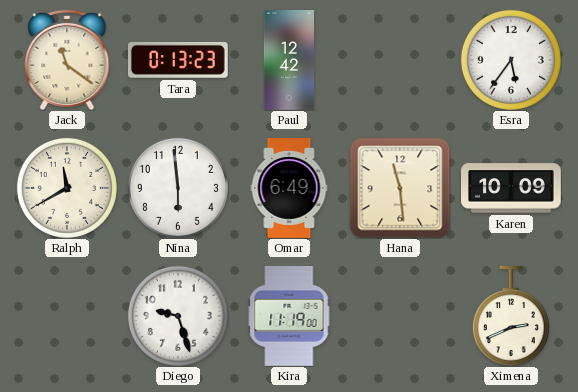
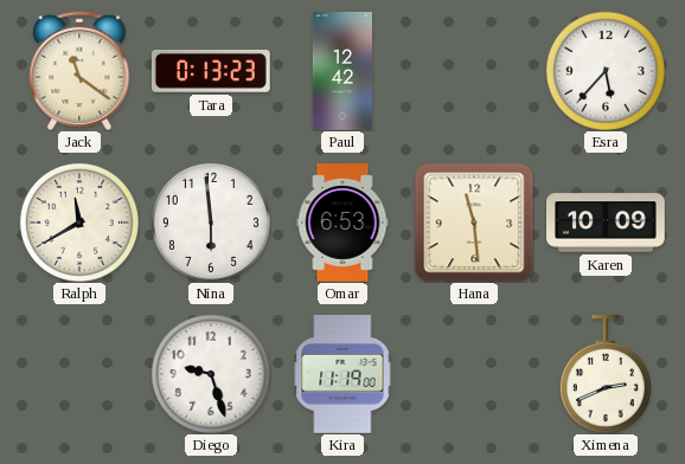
Esra: 5:36 -> 5:37 (606, 71)
Omar: 6:49 -> 6:53 (342, 224)
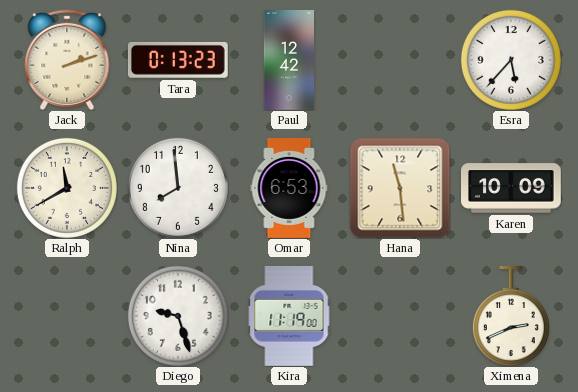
Jack: 11:21 -> 2:12 (67, 60)
Nina: 5:59 -> 7:59 (178, 188)
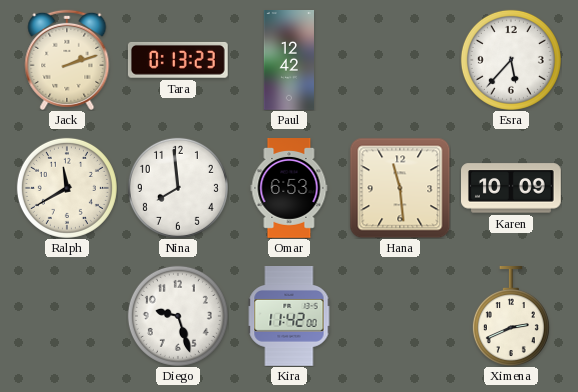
Kira: 11:19 -> 11:42 (289, 317)
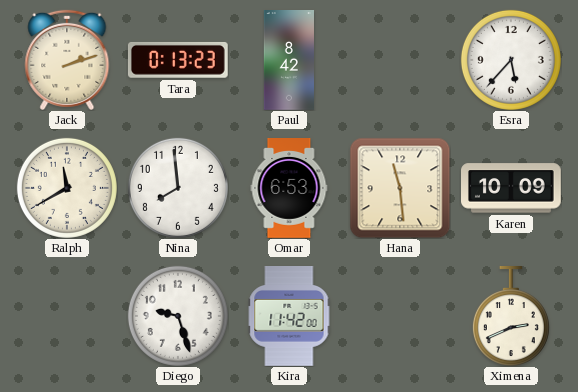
Paul: 12:42 -> 8:42 (288, 60)
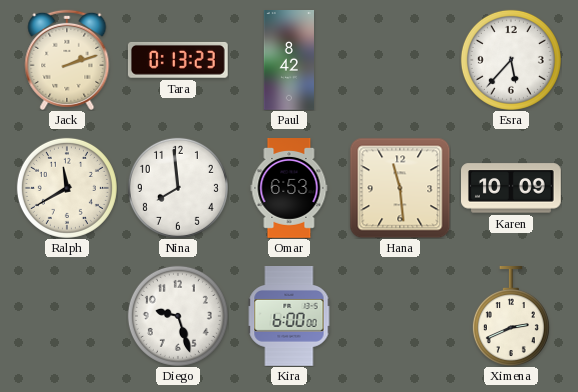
Kira: 11:42 -> 6:00 (289, 317)
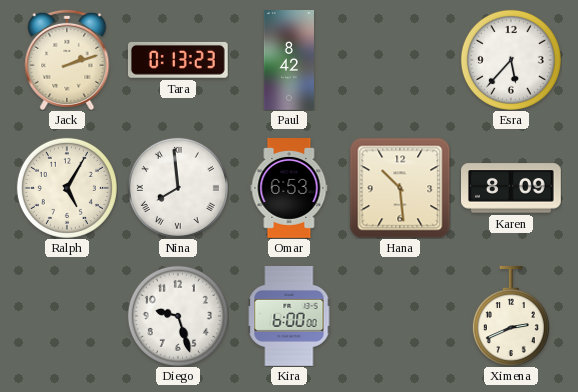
Ralph: 11:40 -> 5:05 (67, 188)
Nina numerals: Arabic -> Roman (178, 188)
Hana: 11:29 -> 10:29 (400, 188)
Karen: 10:09 -> 8:09 (512, 188)
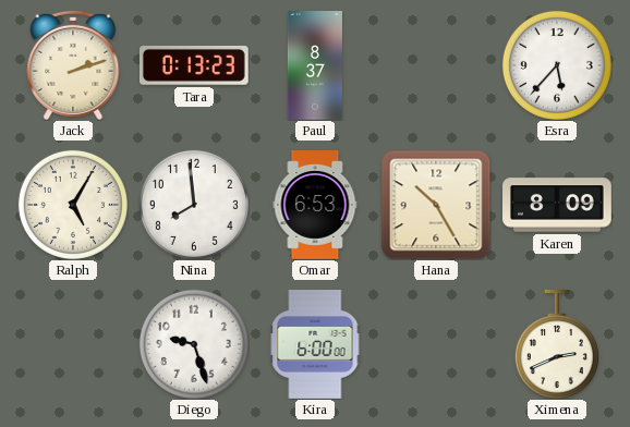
Paul: 8:42 -> 8:37 (314, 65)
Nina numerals: Roman -> Arabic (194, 205)
Hana: 10:29 -> 10:25 (436, 205)
